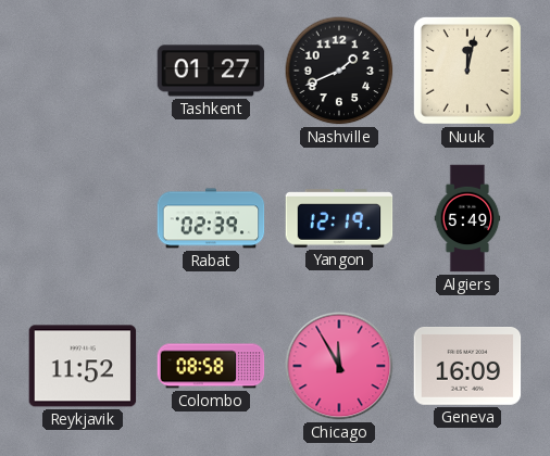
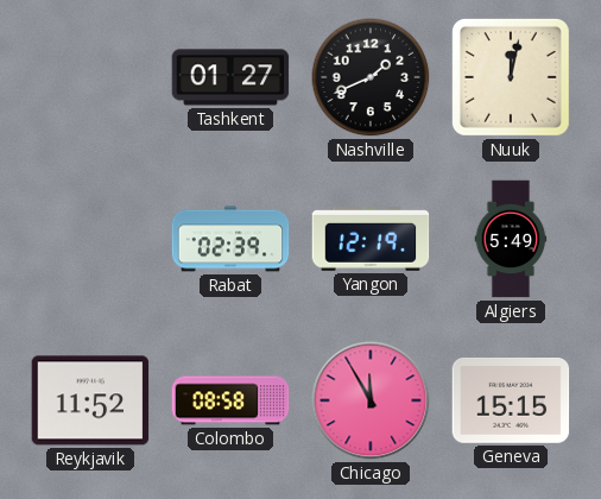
Geneva: 16:09 -> 15:15 (511, 402)
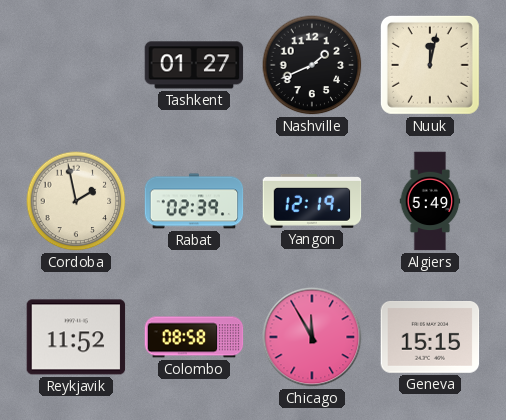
Cordoba: none -> 1:58 (76, 201)
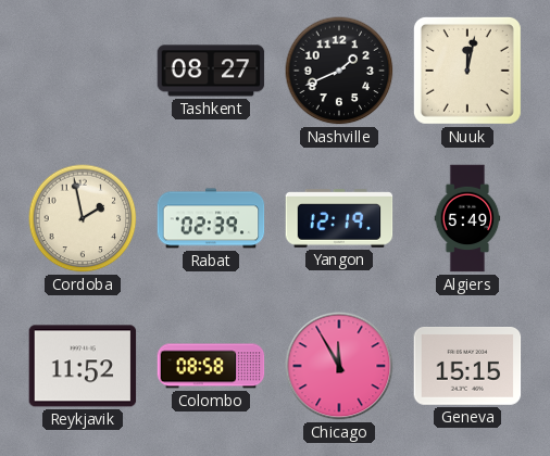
Tashkent: 01:27 -> 08:27 (211, 71)
